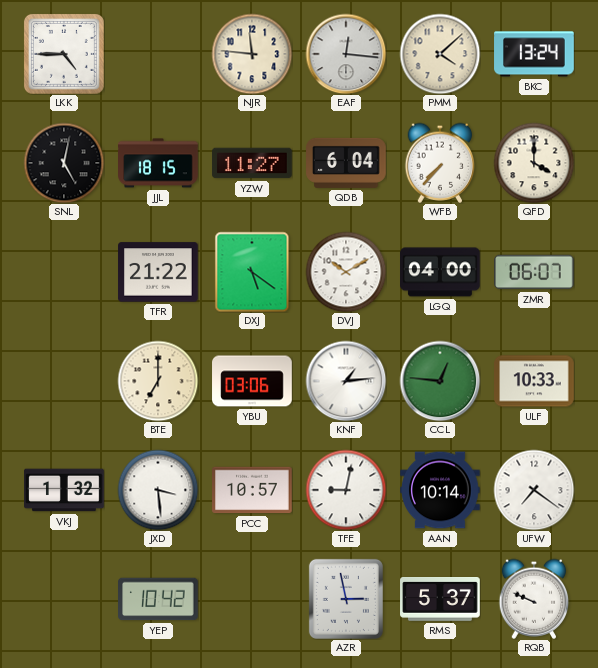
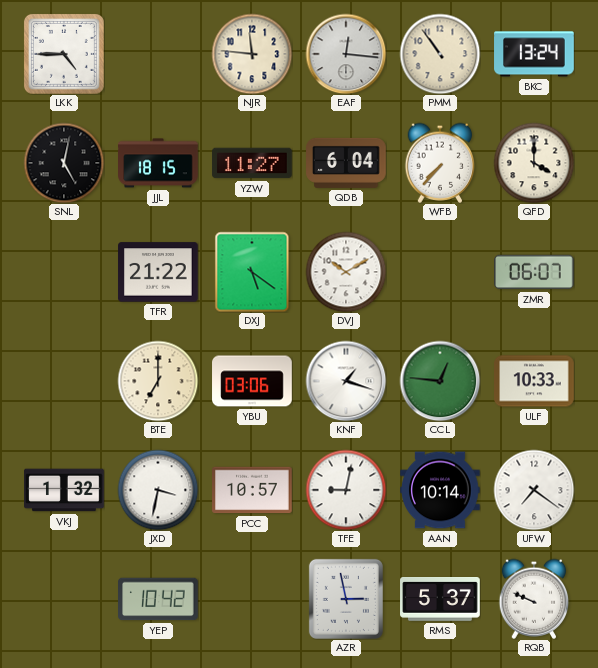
PMM: 4:08 -> 10:54 (440, 54)
LGQ: 04:00 -> none (440, 272)
KNF: 1:14 -> 1:18 (346, 381)
JXD: 3:29 -> 3:32 (158, 490)
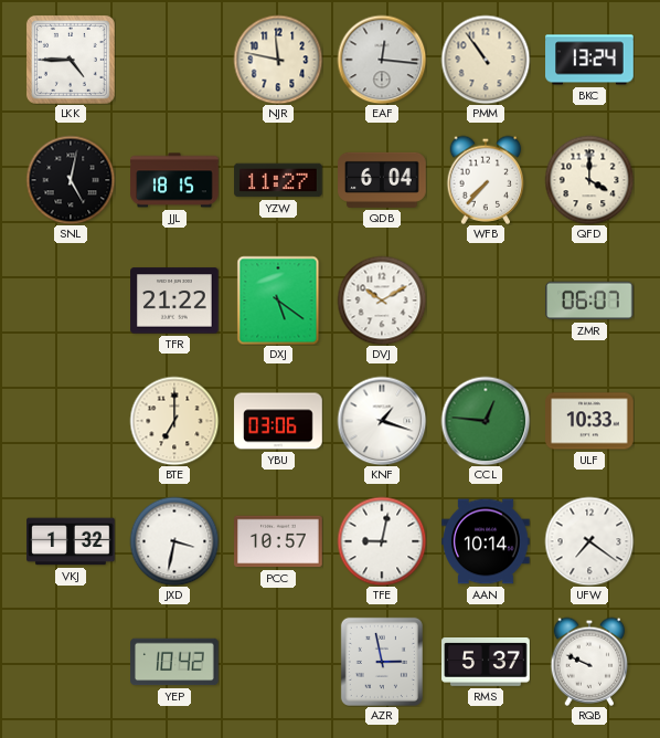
NJR: 11:46 -> 11:47 (278, 60)
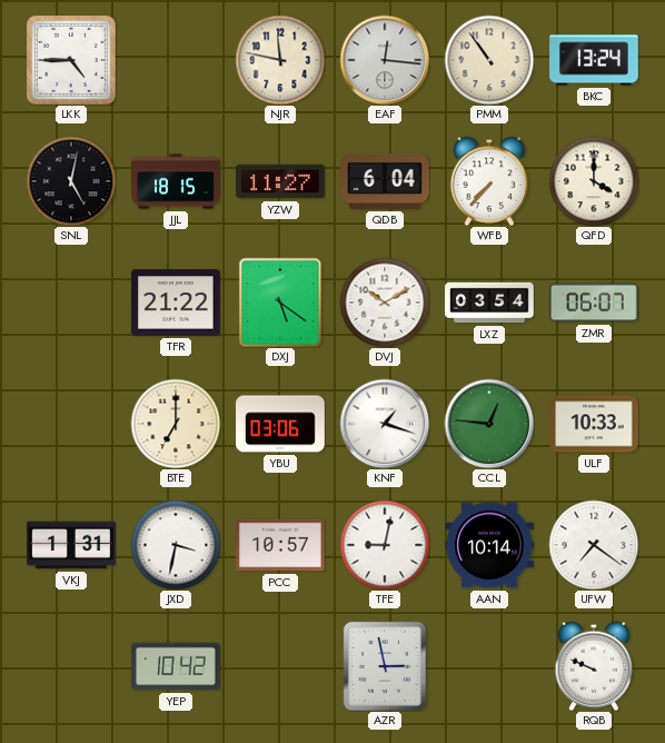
LXZ: none -> 03:54 (489, 303)
VKJ: 1:32 -> 1:31 (71, 545)
RMS: 5:37 -> none (486, 663)
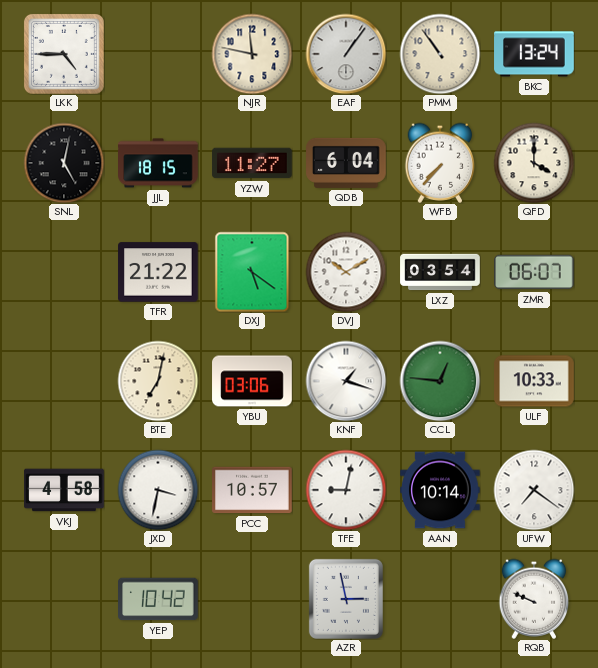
EAF: 12:16 -> 1:06 (346, 54)
BTE: 7:00 -> 7:02 (158, 381)
VKJ: 1:31 -> 4:58 (64, 490)
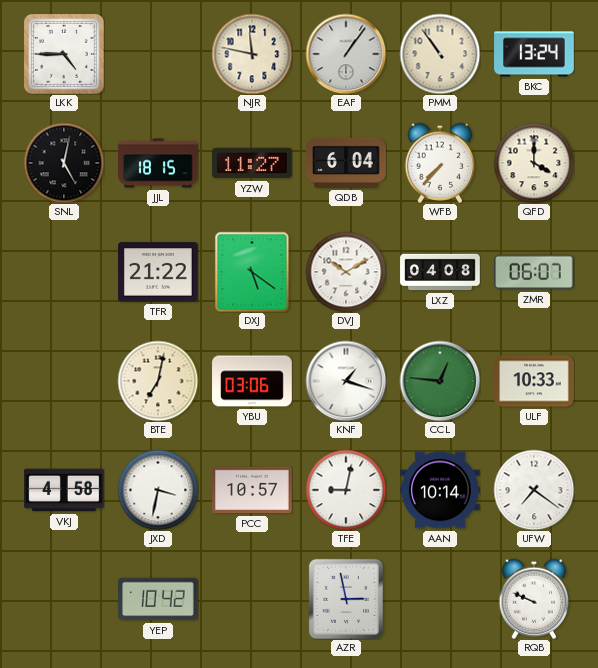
LXZ: 03:54 -> 04:08 (440, 272)
